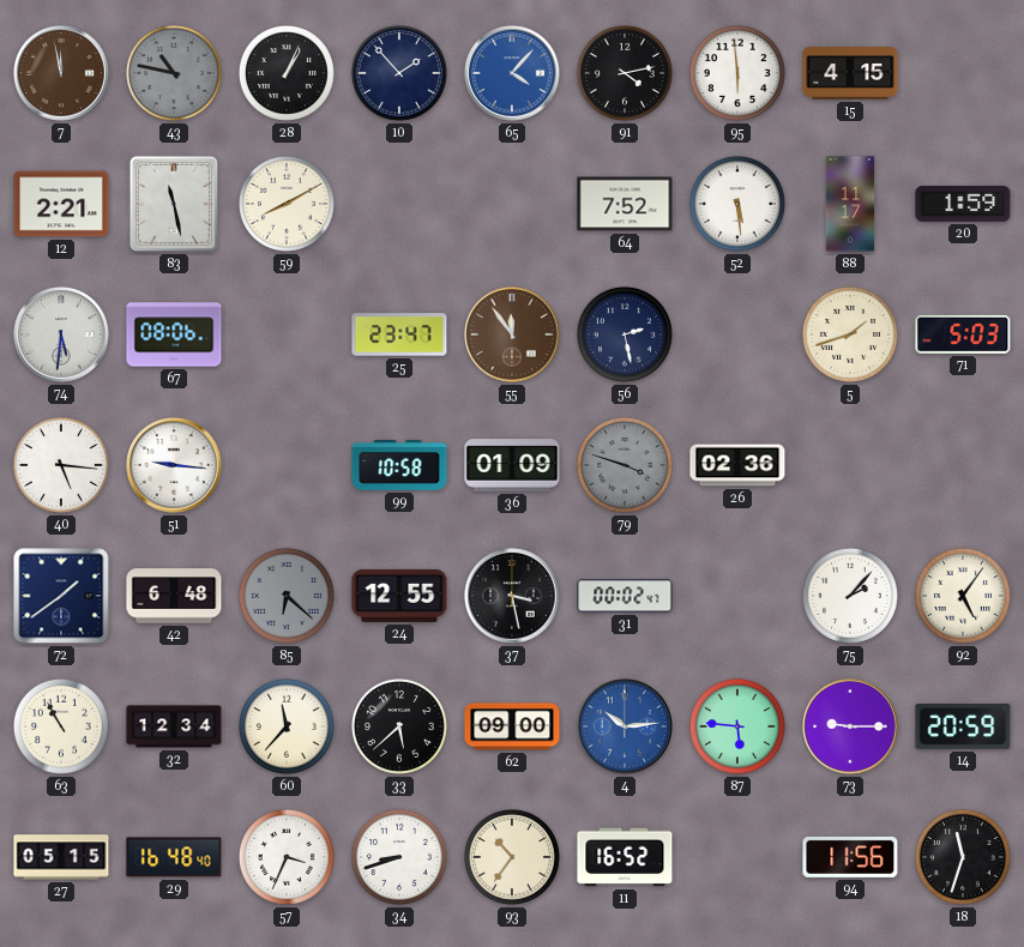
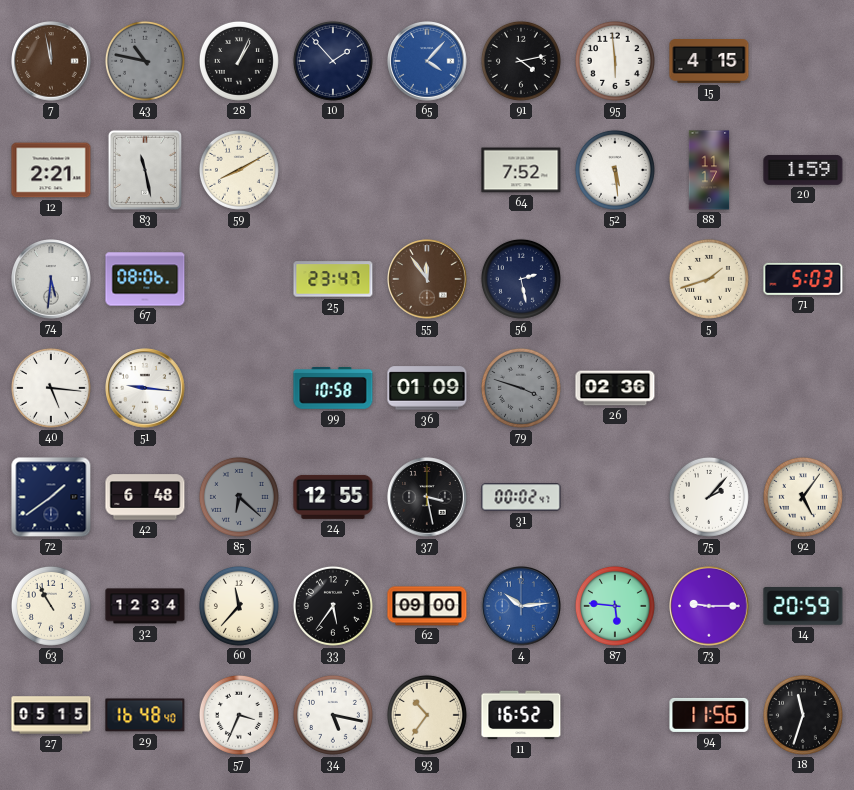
33: 5:38 -> 5:36 (333, 606)
34: 8:42 -> 5:17 (333, 715)
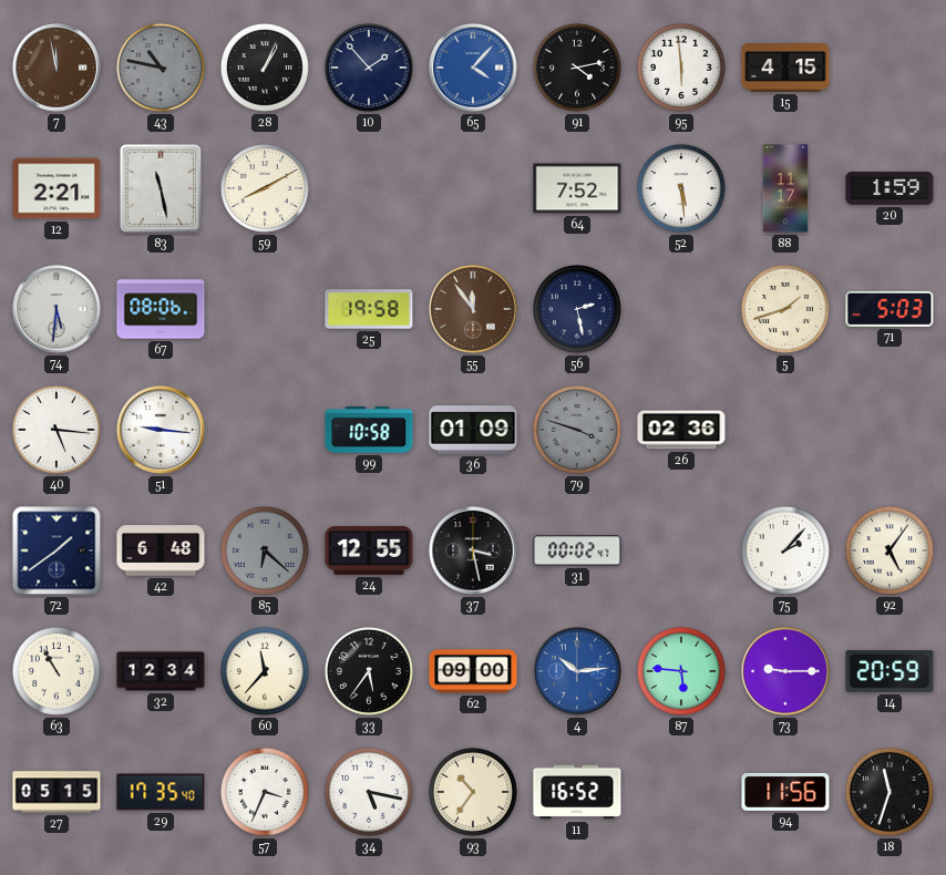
25: 23:47 -> 19:58 (369, 309)
29: 16:48 -> 17:35 (161, 792)
